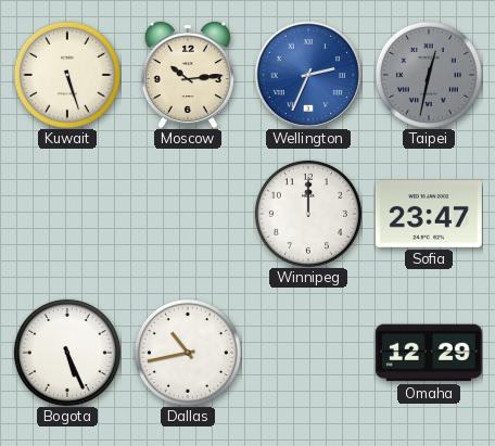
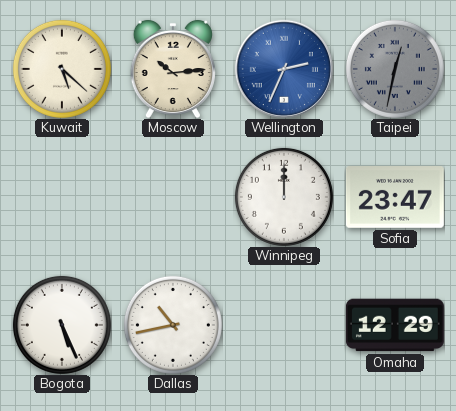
Kuwait: 5:27 -> 5:22 (62, 69)
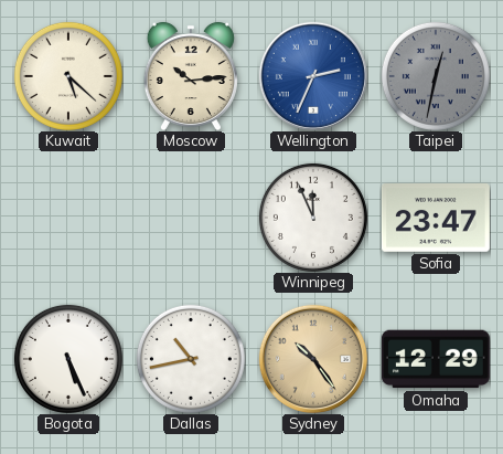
Winnipeg: 12:00 -> 11:56 (313, 218)
Sydney: none -> 10:24 (313, 359)
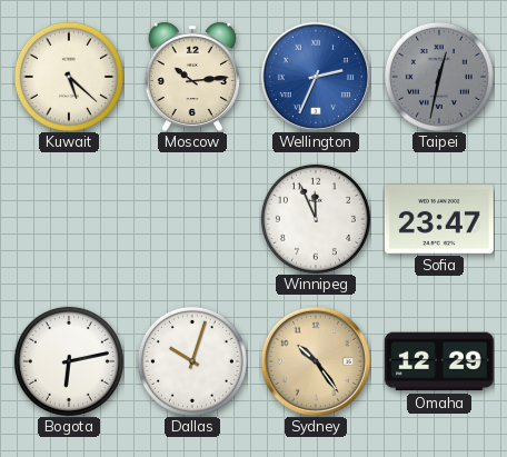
Bogota: 5:26 -> 6:13 (69, 361)
Dallas: 10:43 -> 10:03 (192, 361)
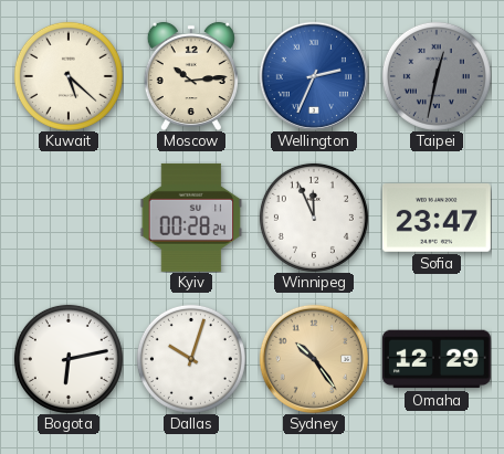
Kyiv: none -> 00:28 (191, 218)
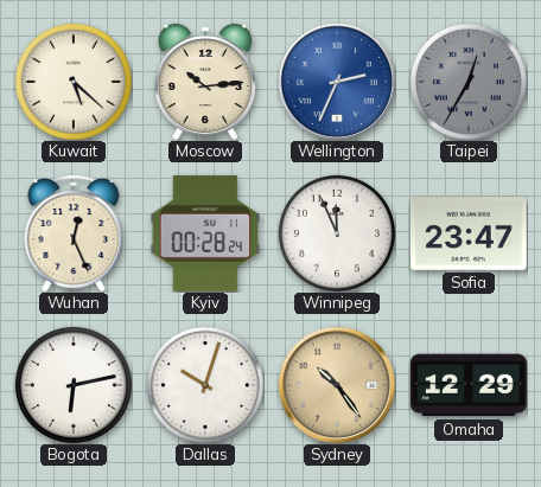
Taipei: 12:32 -> 12:35 (469, 82)
Wuhan: none -> 12:26 (74, 233)
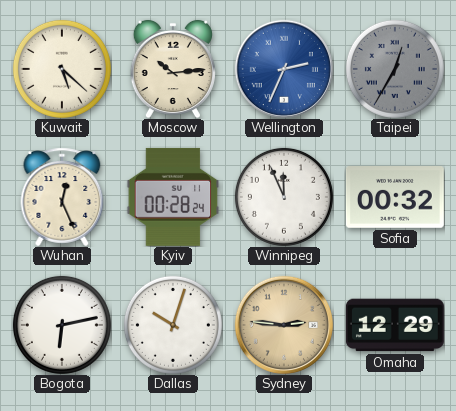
Sofia: 23:47 -> 00:32 (395, 198)
Sydney: 10:24 -> 2:46 (284, 325)
